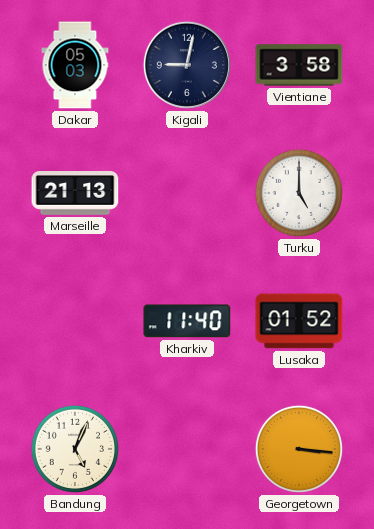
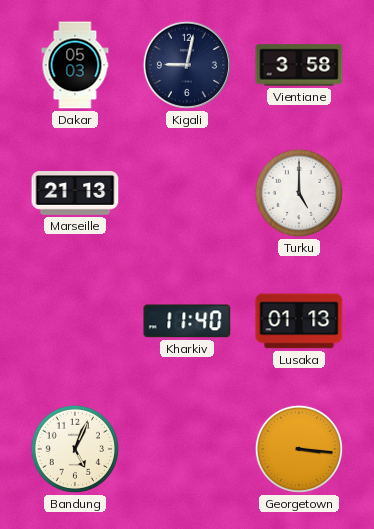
Lusaka: 01:52 -> 01:13 (299, 321)
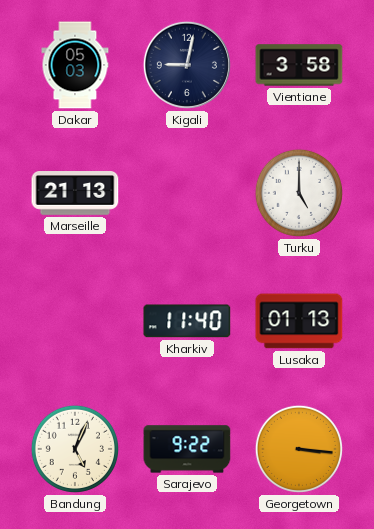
Sarajevo: none -> 9:22 (187, 449)
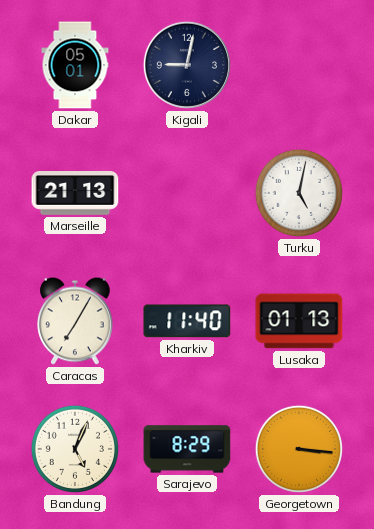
Dakar: 05:03 -> 05:01 (75, 65)
Vientiane: 3:58 -> none (299, 65)
Turku: 5:00 -> 5:02 (299, 193)
Caracas: none -> 7:05 (75, 321)
Sarajevo: 9:22 -> 8:29 (187, 449)
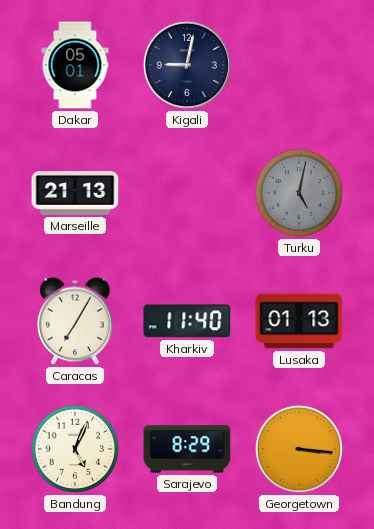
Turku dial: white -> grey (299, 193)
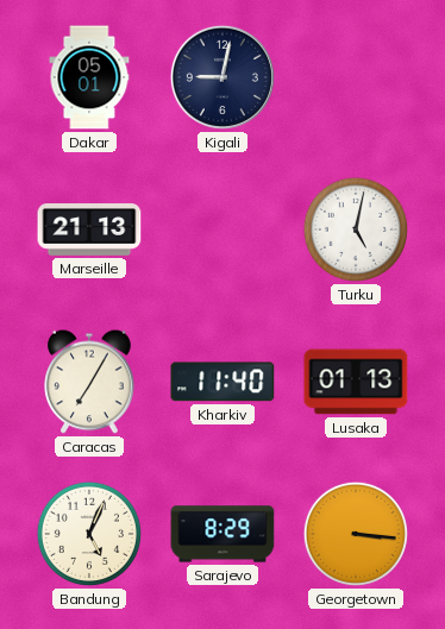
Turku dial: grey -> white (356, 229)
